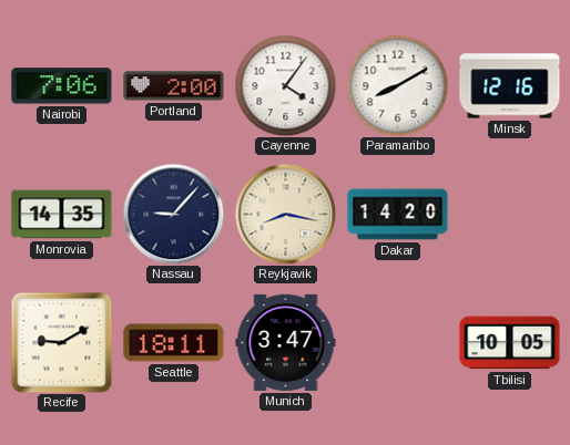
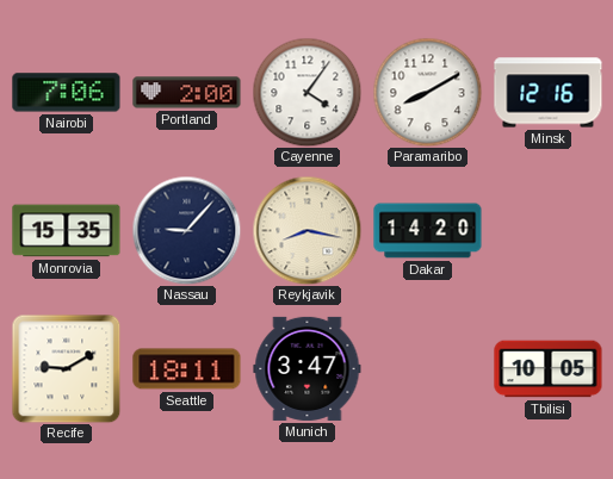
Monrovia: 14:35 -> 15:35 (67, 231)
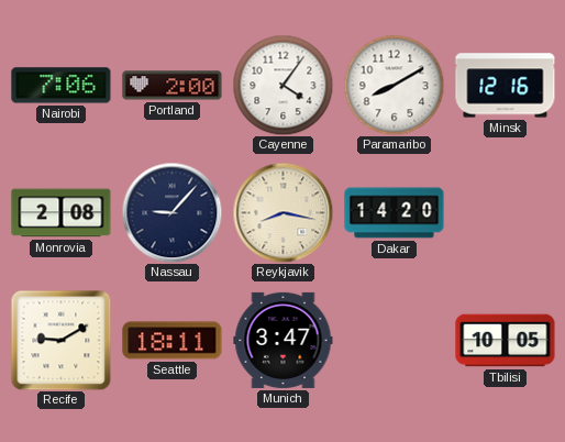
Monrovia: 15:35 -> 2:08 (62, 213)
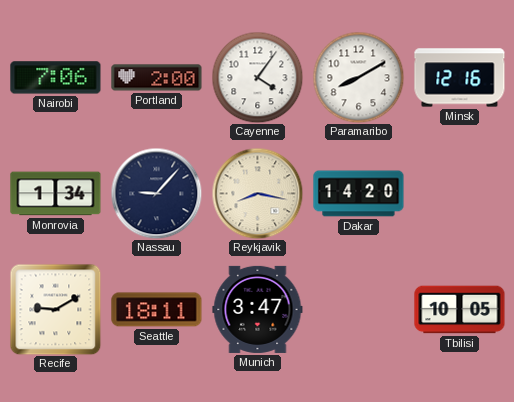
Monrovia: 2:08 -> 1:34 (56, 194)
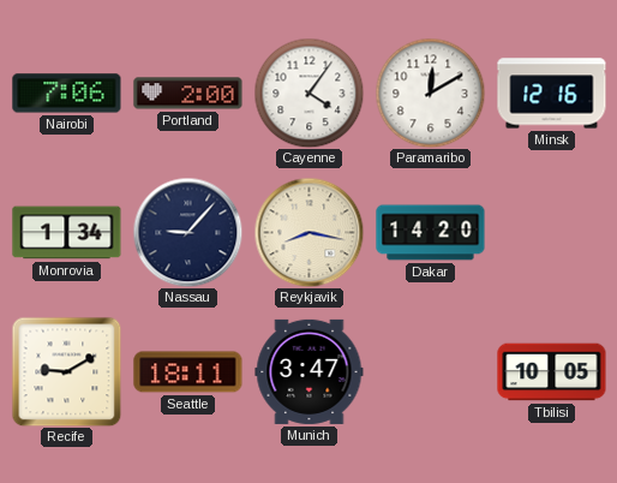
Paramaribo: 8:10 -> 12:10 (430, 93)
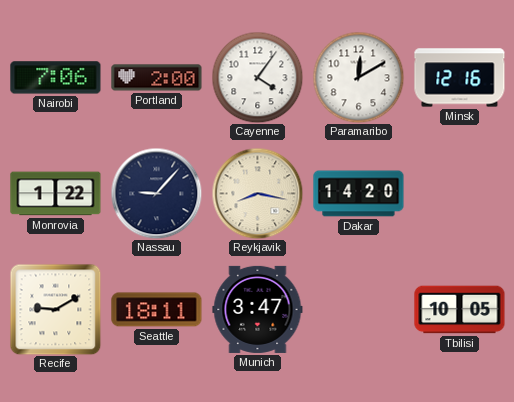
Monrovia: 1:34 -> 1:22 (56, 194)
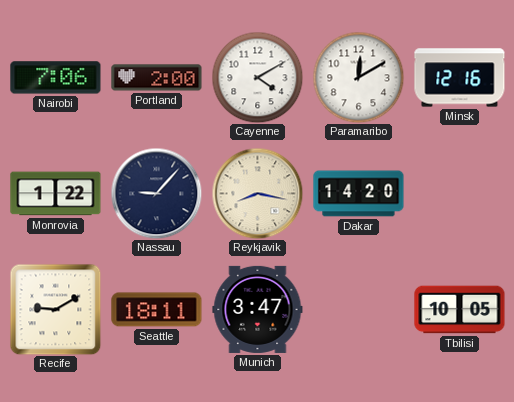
Cayenne: 4:06 -> 4:10 (257, 77)
